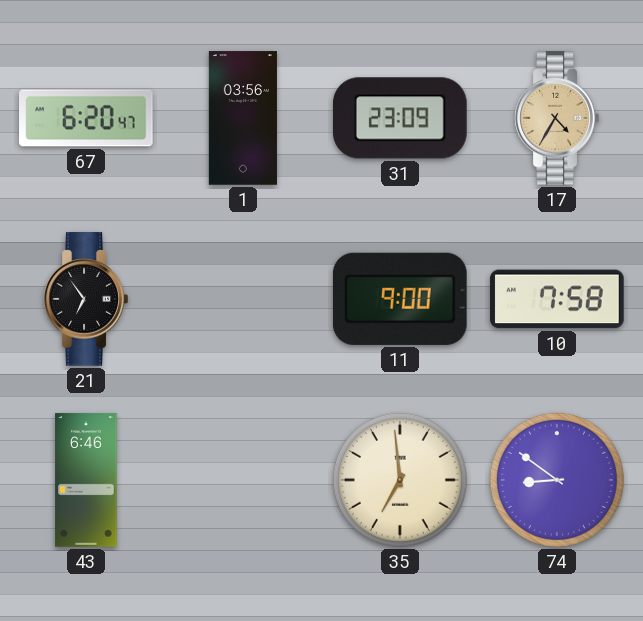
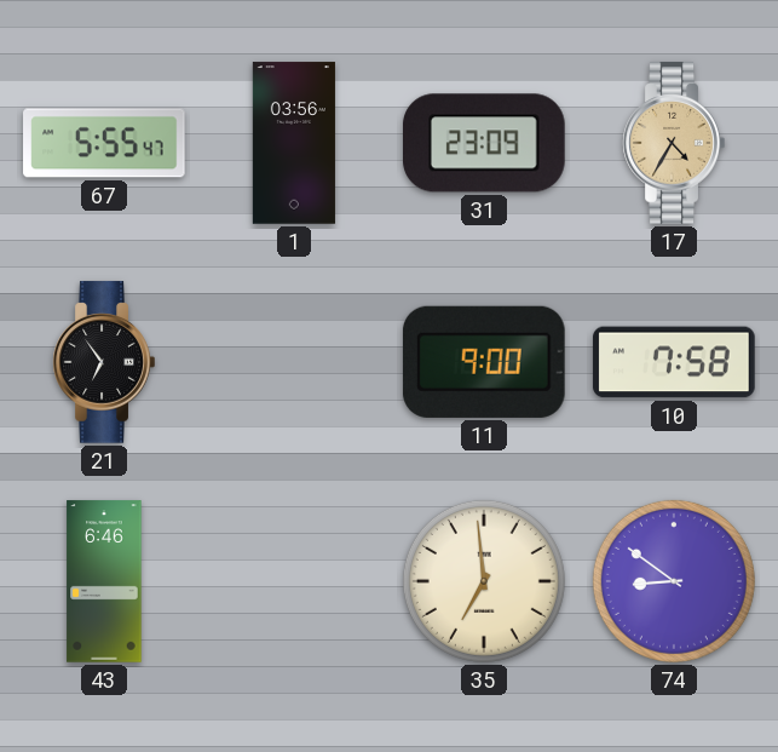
67: 6:20 -> 5:55 (104, 143)
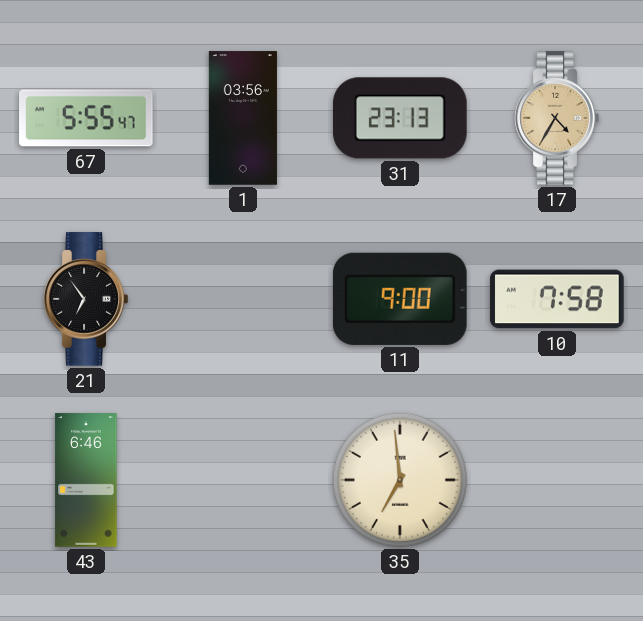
31: 23:09 -> 23:13 (401, 118)
74: 8:51 -> none (674, 581)
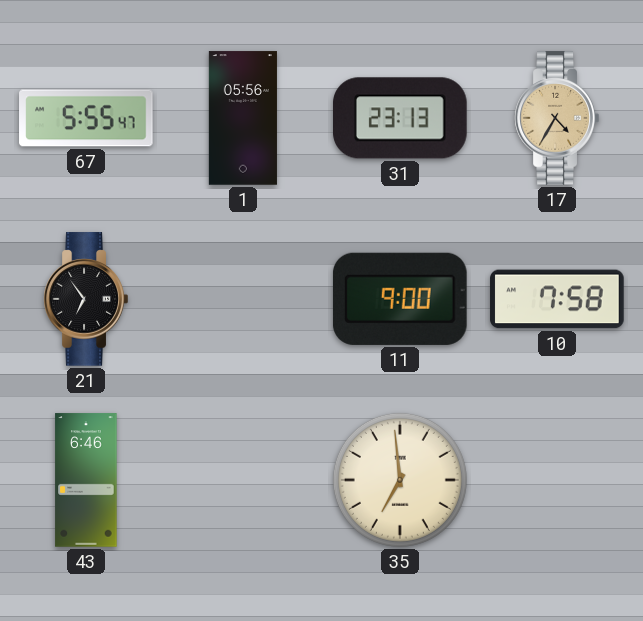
1: 03:56 -> 05:56 (243, 118)
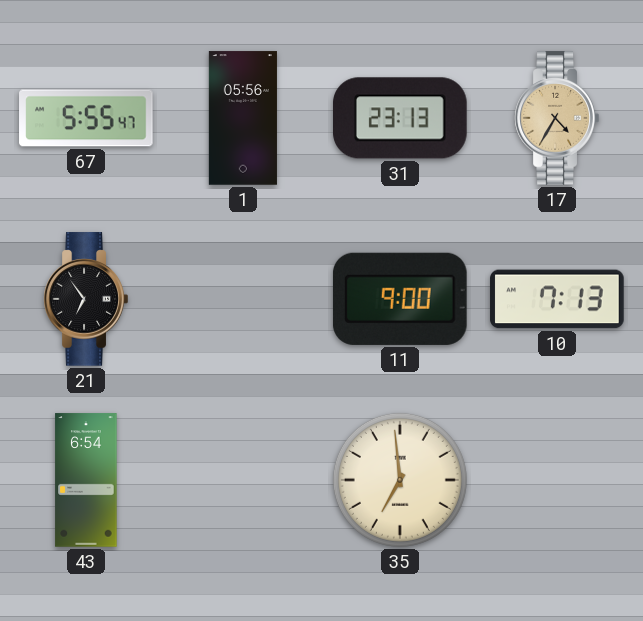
10: 7:58 -> 7:13 (557, 299)
43: 6:46 -> 6:54 (86, 480)
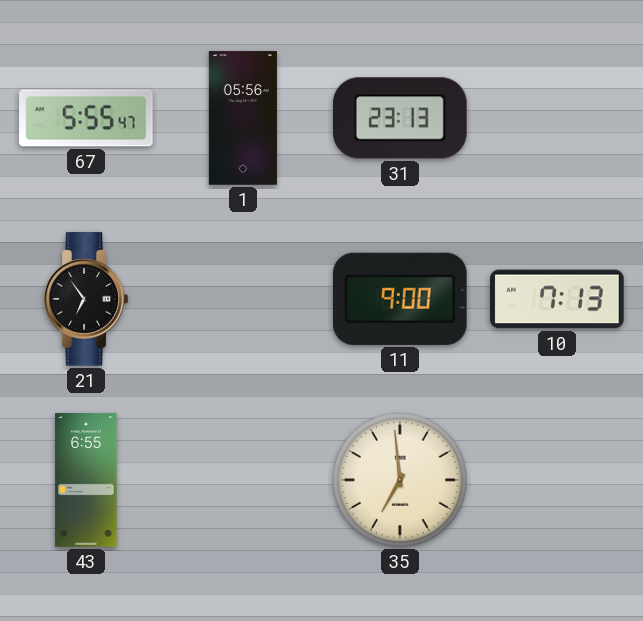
17: 4:35 -> none (557, 118)
43: 6:54 -> 6:55 (86, 480)
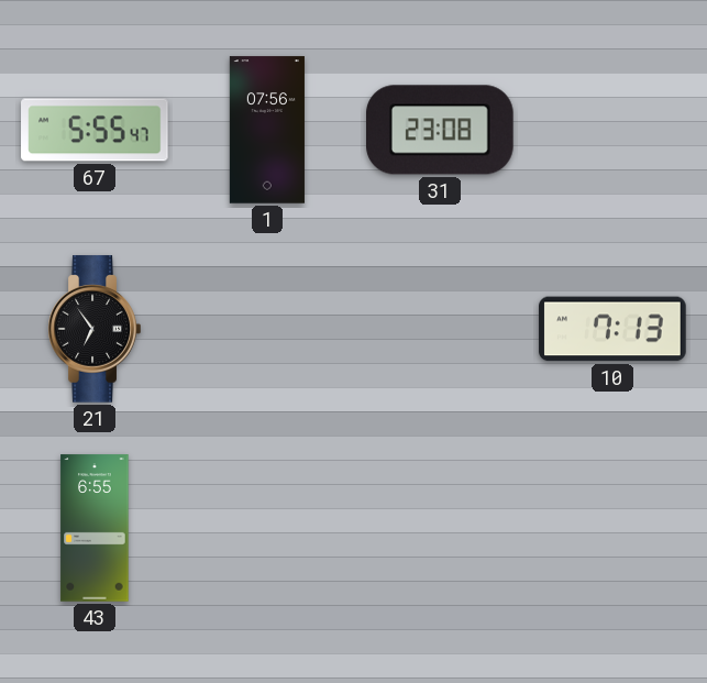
1: 05:56 -> 07:56 (267, 130)
31: 23:13 -> 23:08 (441, 130)
11: 9:00 -> none (400, 299)
35: 6:59 -> none (400, 480)
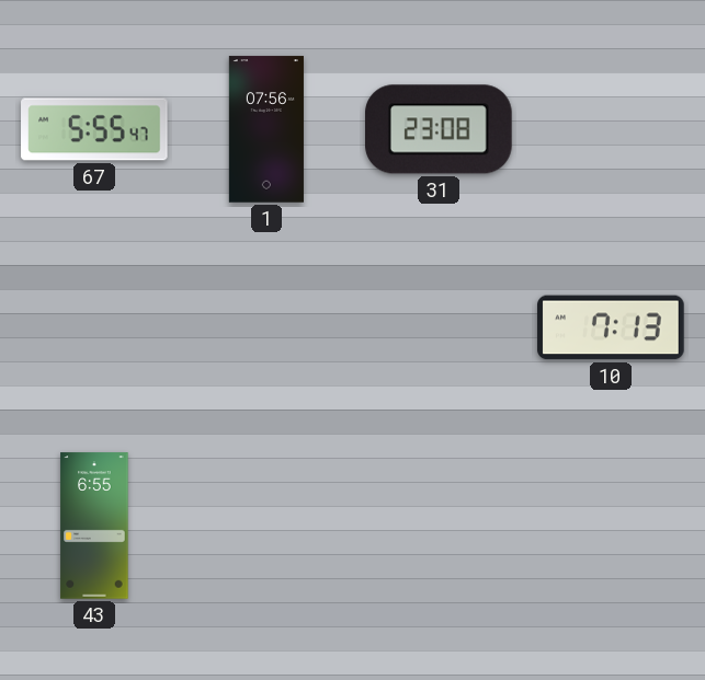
21: 6:54 -> none (95, 329)
